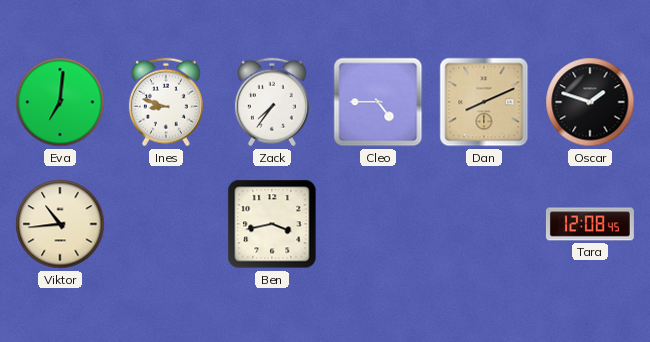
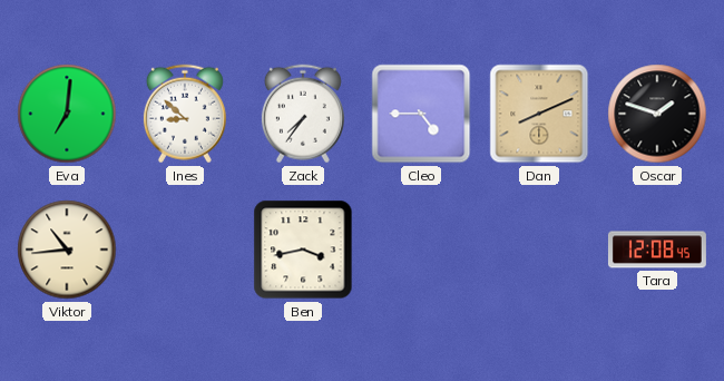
Ines: 8:48 -> 8:52 (185, 114)
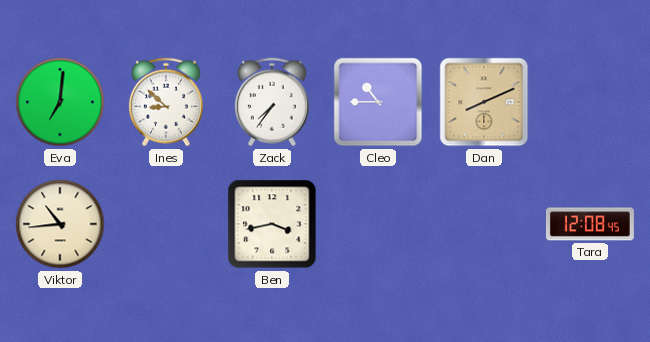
Cleo: 4:45 -> 10:45 (378, 102)
Oscar: 1:48 -> none (657, 114)
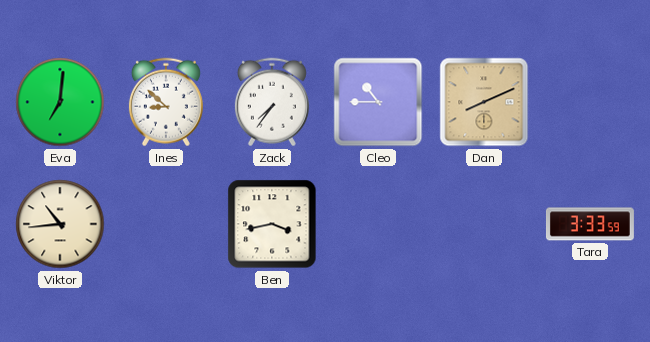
Tara: 12:08 -> 3:33 (590, 224)
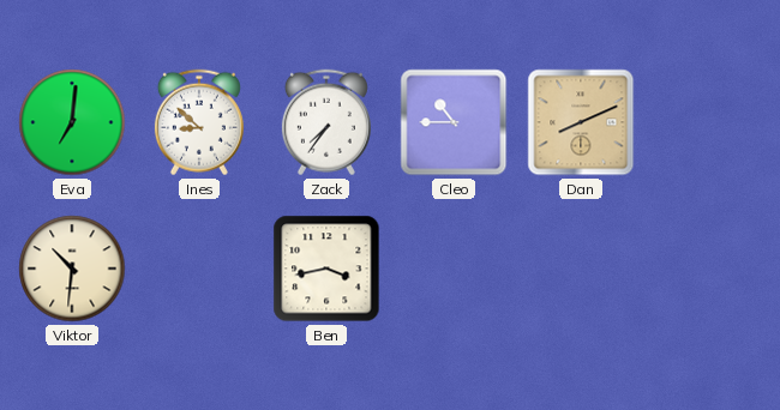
Viktor: 10:44 -> 10:31 (72, 269)
Tara: 3:33 -> none (590, 224)
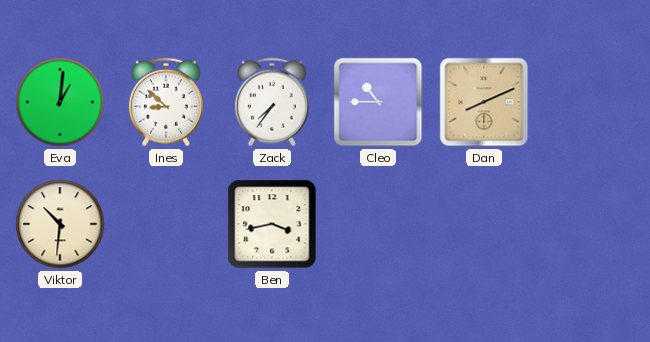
Eva: 7:01 -> 1:01 (60, 102)
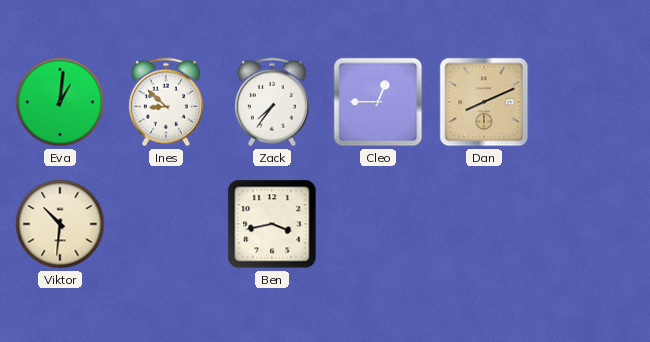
Cleo: 10:45 -> 12:45 (378, 102)
